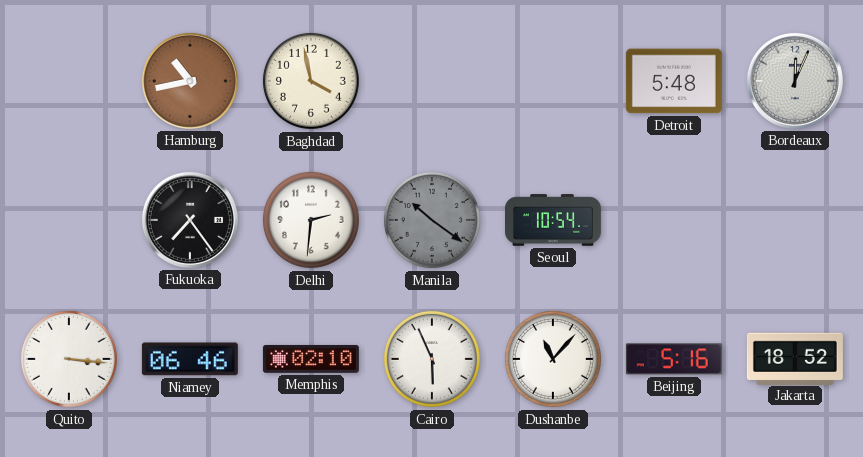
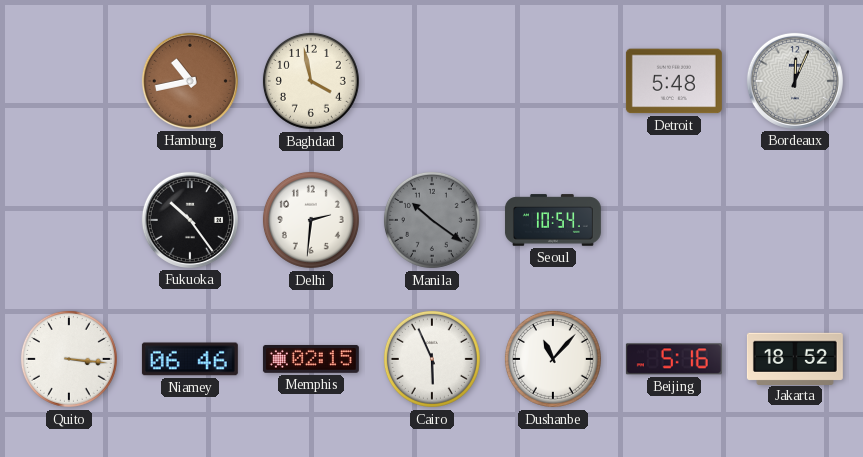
Fukuoka: 7:24 -> 10:24 (190, 220)
Memphis: 02:10 -> 02:15 (311, 359)
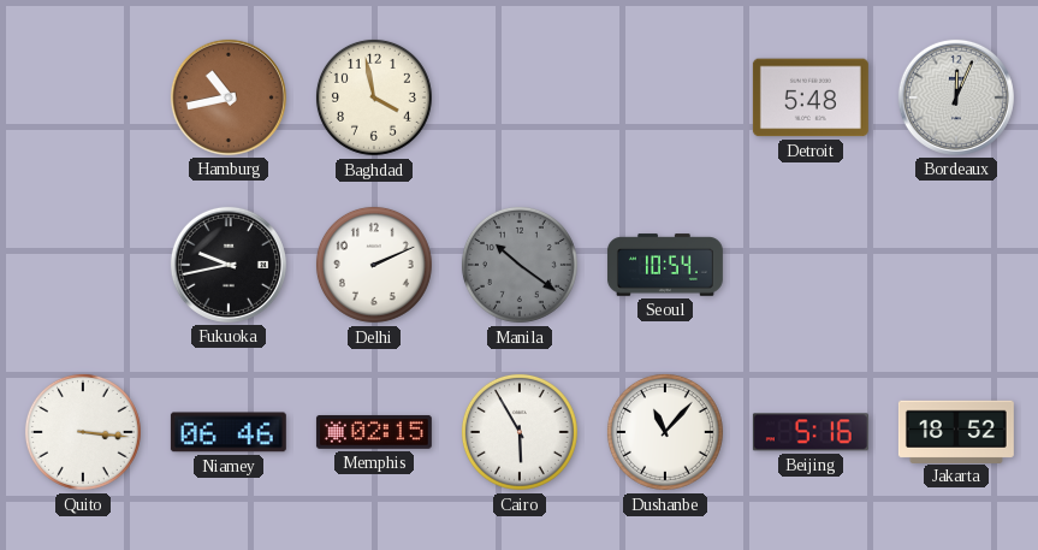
Fukuoka: 10:24 -> 9:43 (229, 265)
Delhi: 2:31 -> 2:11 (374, 265)
Cairo: 5:56 -> 5:55 (520, 432)
